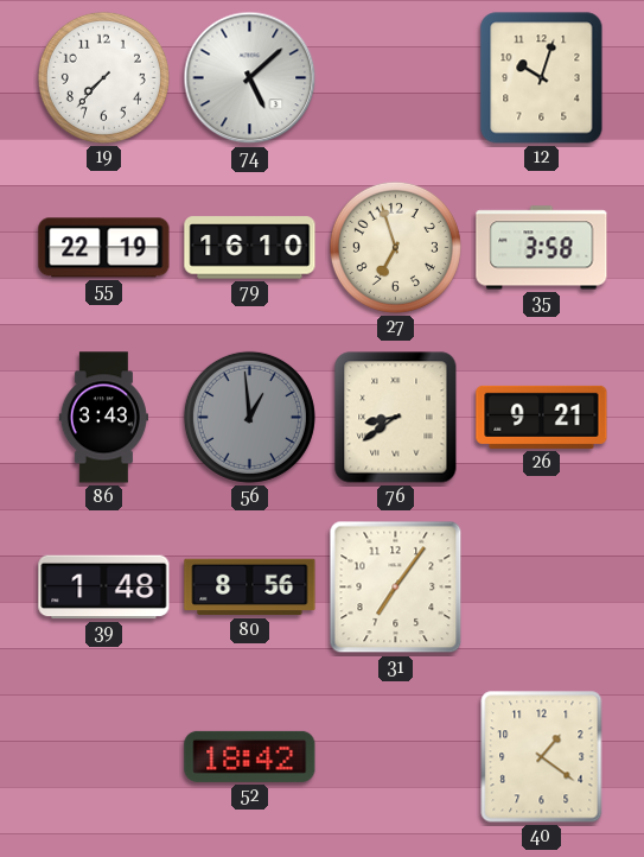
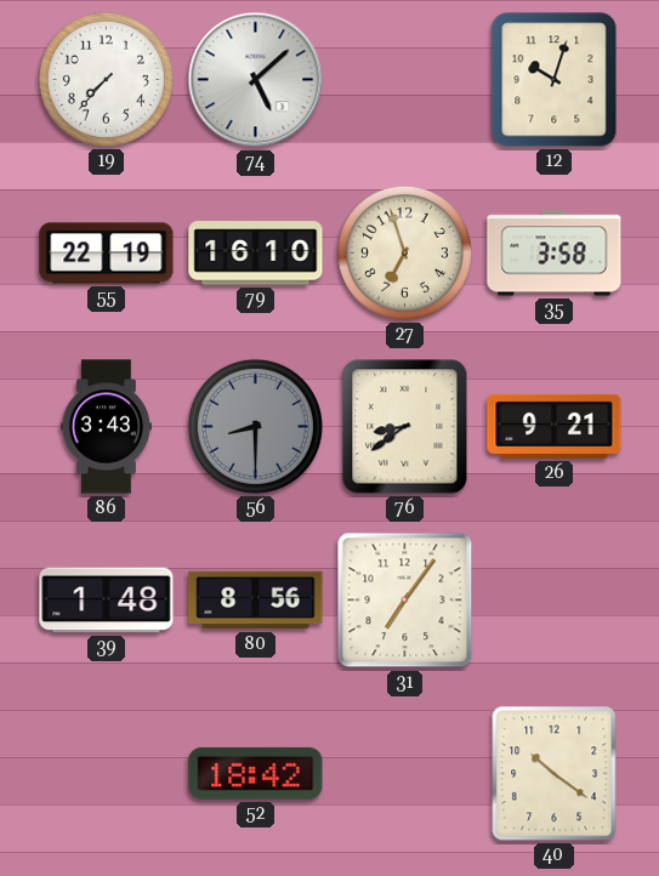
56: 12:59 -> 8:30 (255, 426)
40: 1:21 -> 10:21 (555, 774)
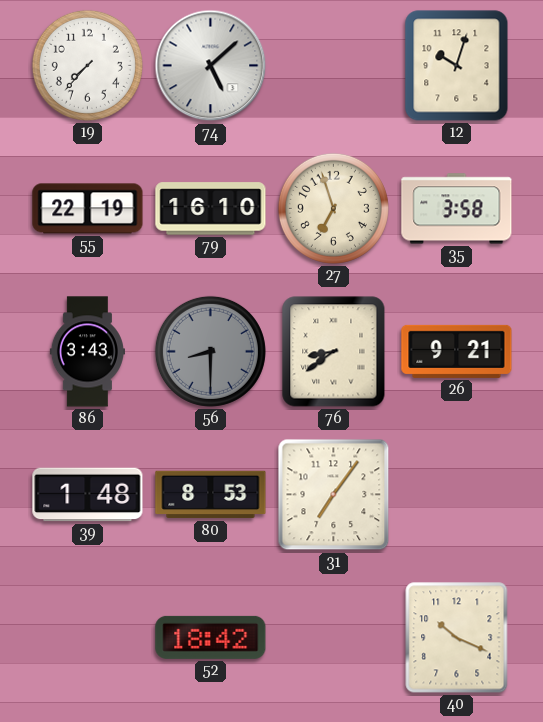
80: 8:56 -> 8:53 (211, 495)
40: 10:21 -> 10:19 (457, 638)
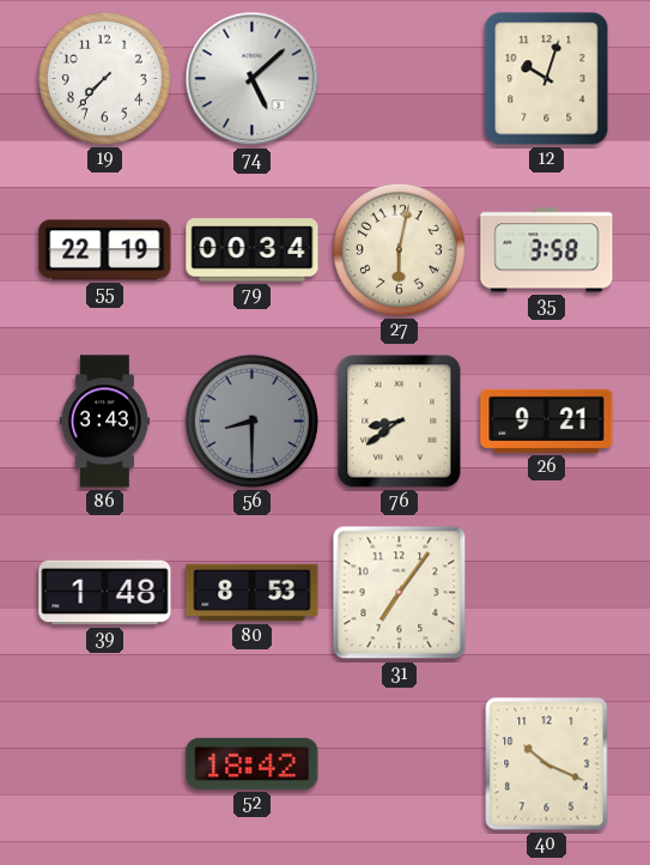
79: 16:10 -> 00:34 (253, 250)
27: 6:57 -> 6:02 (399, 249)
